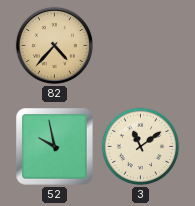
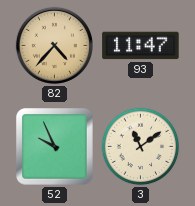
93: none -> 11:47 (141, 46)
52: 9:58 -> 9:56 (55, 147)
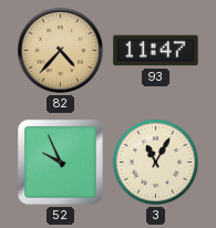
3: 11:09 -> 11:05 (156, 163)
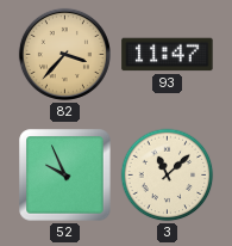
82: 4:37 -> 3:37 (64, 54)
3: 11:05 -> 11:08 (168, 176)
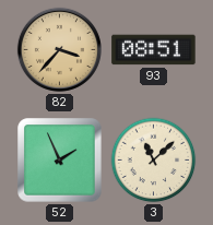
93: 11:47 -> 08:51 (154, 50)
52: 9:56 -> 1:56 (60, 161)
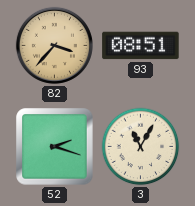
52: 1:56 -> 2:18 (55, 147)
3: 11:08 -> 11:05 (141, 147)
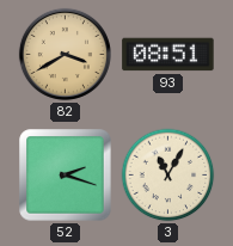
82: 3:37 -> 3:40 (65, 54)
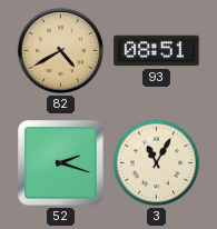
82: 3:40 -> 4:40 (60, 50)
